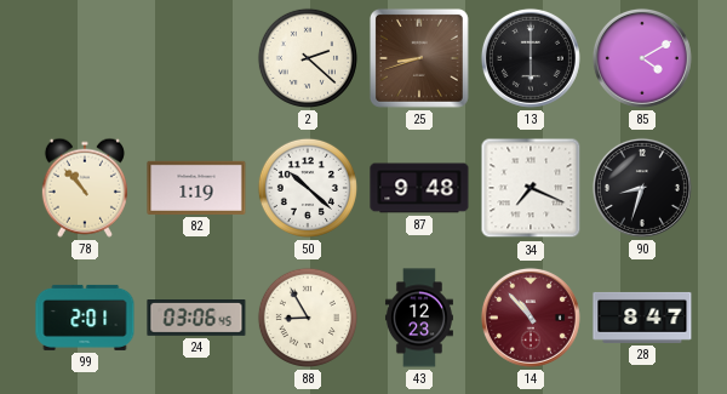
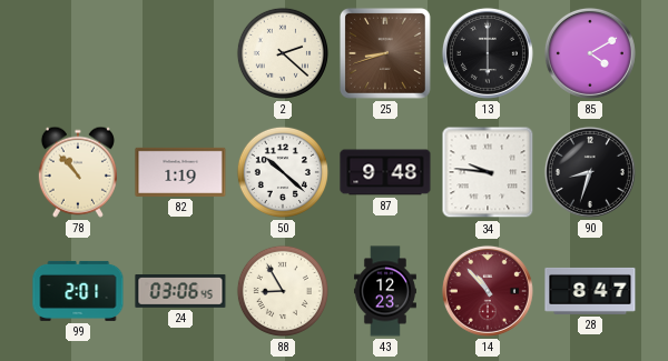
34: 7:19 -> 9:46 (488, 172)
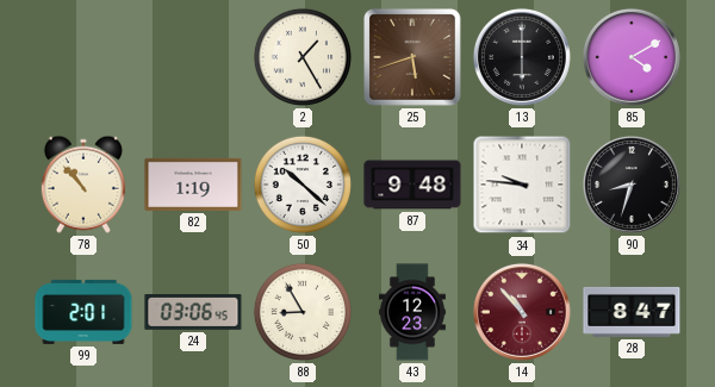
2: 2:22 -> 1:25 (303, 57)
25: 8:42 -> 5:42 (412, 57)
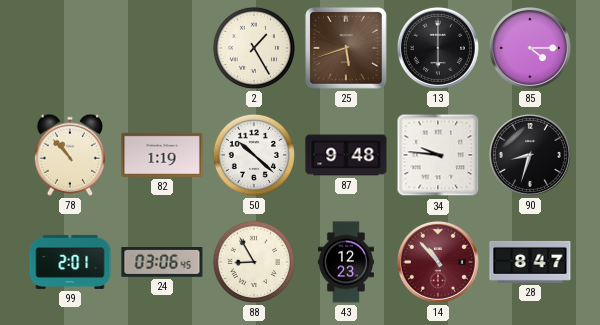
85: 4:10 -> 4:15 (530, 48)
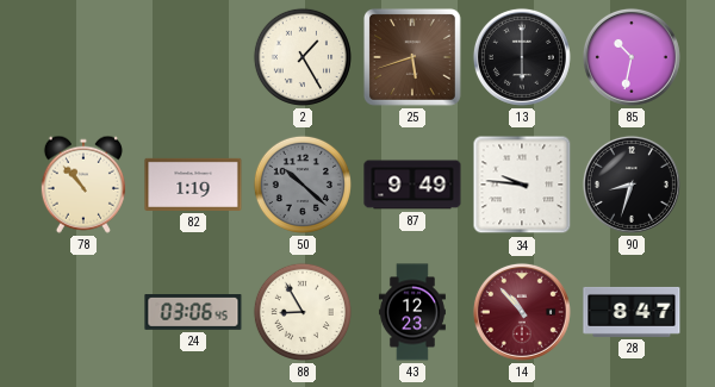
85: 4:15 -> 10:32 (632, 57)
50 dial: white -> grey (303, 185)
87: 9:48 -> 9:49 (412, 185)
99: 2:01 -> none (70, 262)
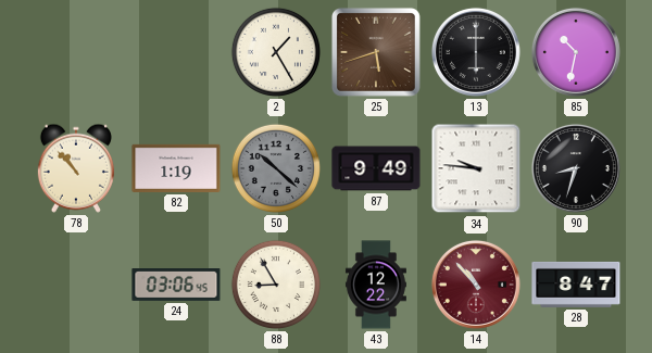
43: 12:23 -> 12:22 (376, 285)
